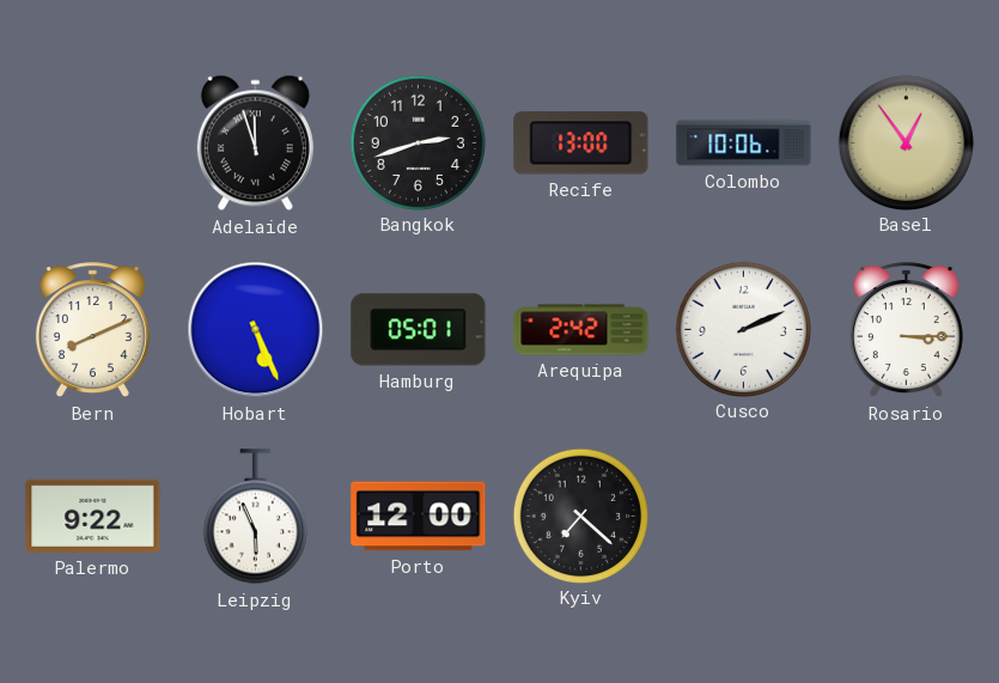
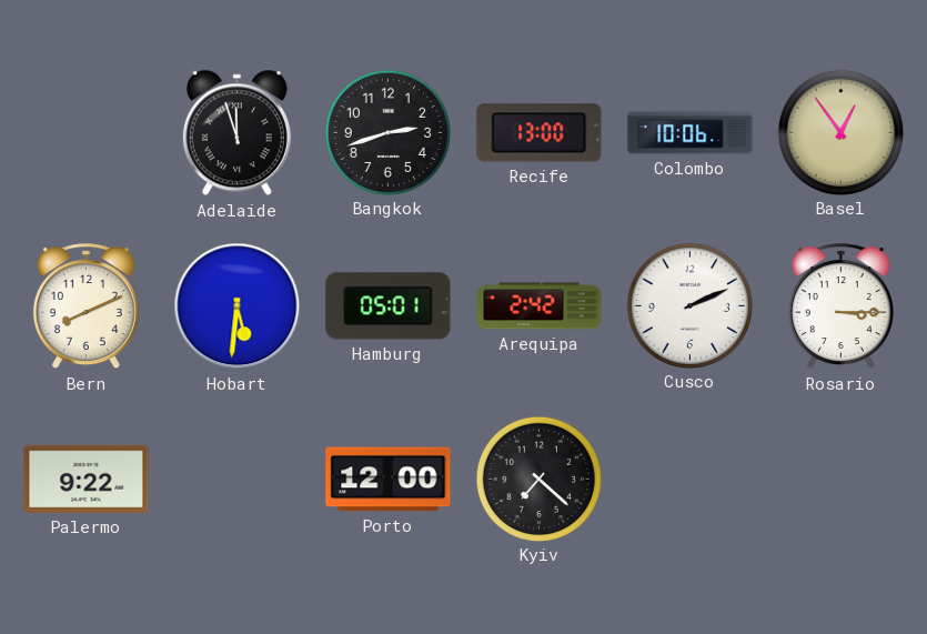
Hobart: 5:26 -> 5:31 (238, 306)
Leipzig: 5:56 -> none (255, 517)
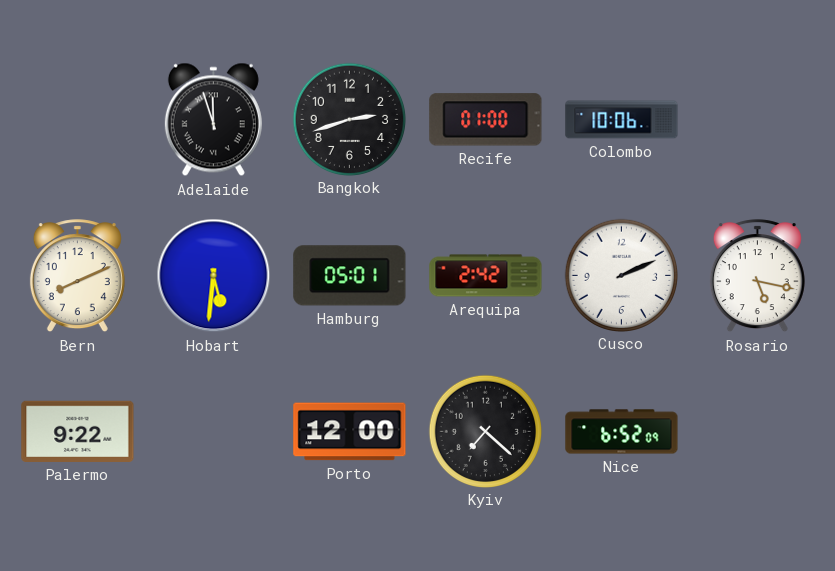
Recife: 13:00 -> 01:00 (486, 120)
Basel: 12:54 -> none (840, 132)
Rosario: 3:15 -> 5:17 (757, 276)
Nice: none -> 6:52 (622, 432)
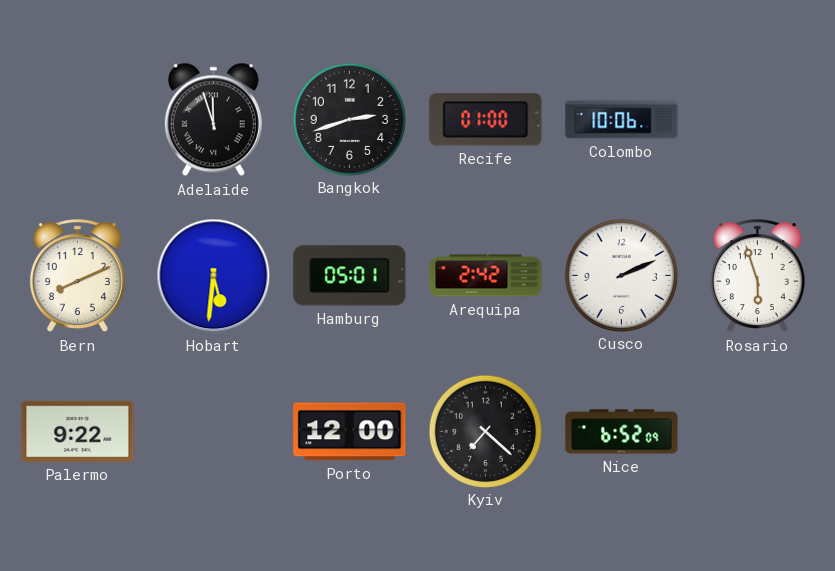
Rosario: 5:17 -> 5:57 (757, 276)
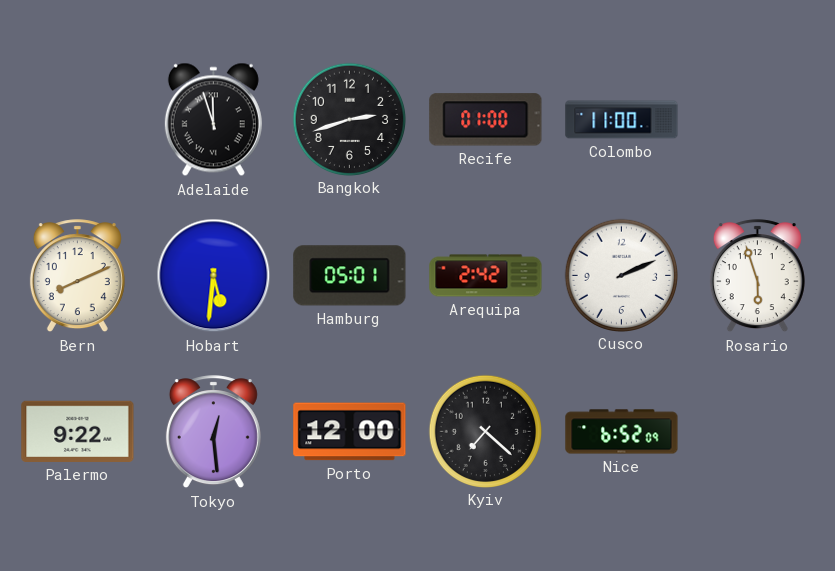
Colombo: 10:06 -> 11:00 (622, 120)
Tokyo: none -> 12:29 (213, 432)
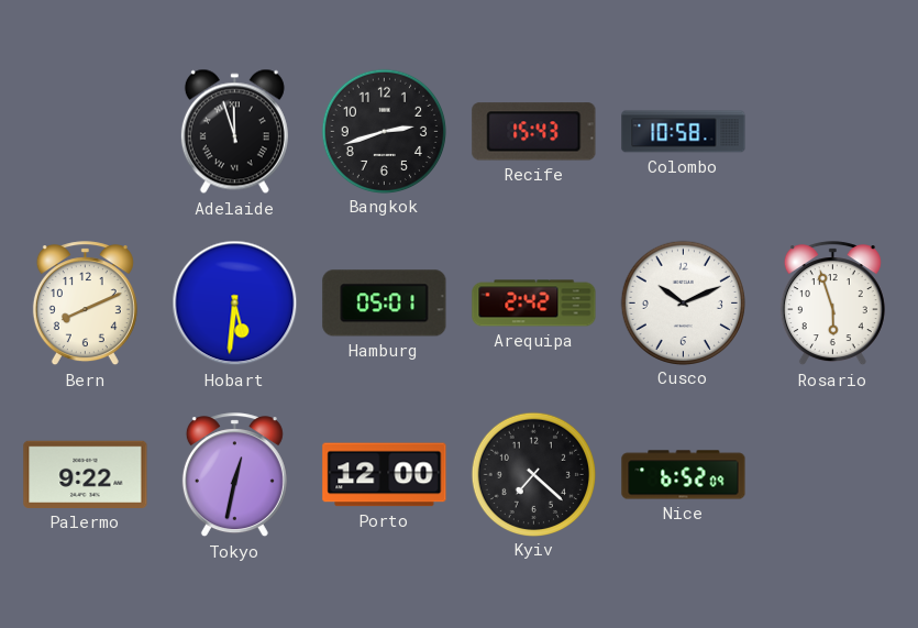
Recife: 01:00 -> 15:43 (534, 132)
Colombo: 11:00 -> 10:58 (684, 132)
Cusco: 2:11 -> 10:11 (683, 302)
Tokyo: 12:29 -> 12:32 (234, 475)
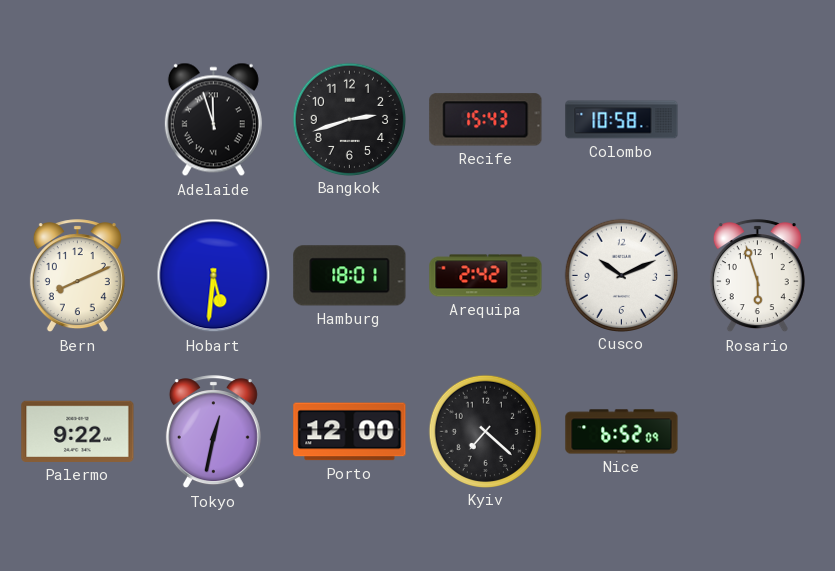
Hamburg: 05:01 -> 18:01 (350, 276)
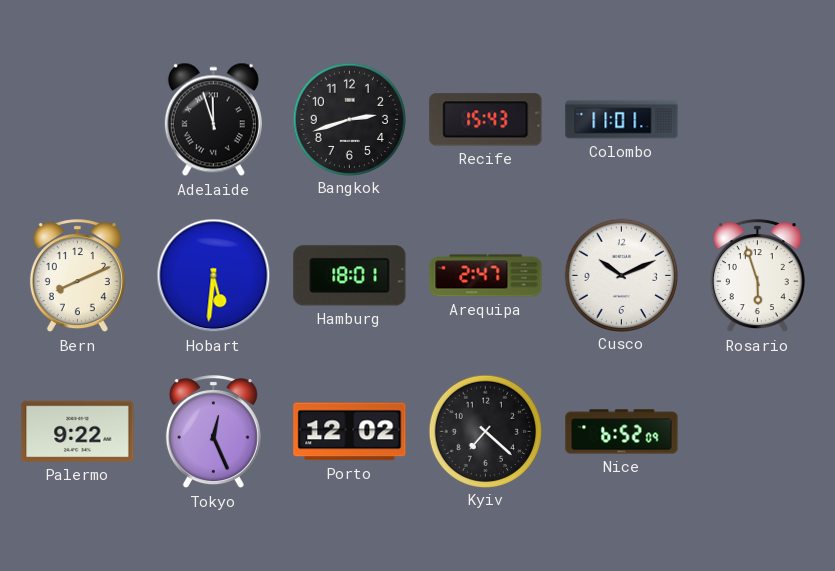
Colombo: 10:58 -> 11:01 (622, 120)
Arequipa: 2:42 -> 2:47 (486, 276)
Tokyo: 12:32 -> 12:26 (213, 432)
Porto: 12:00 -> 12:02 (350, 432)
